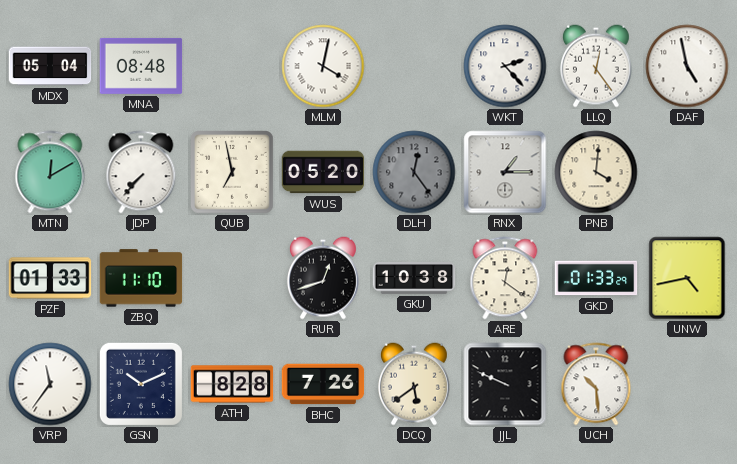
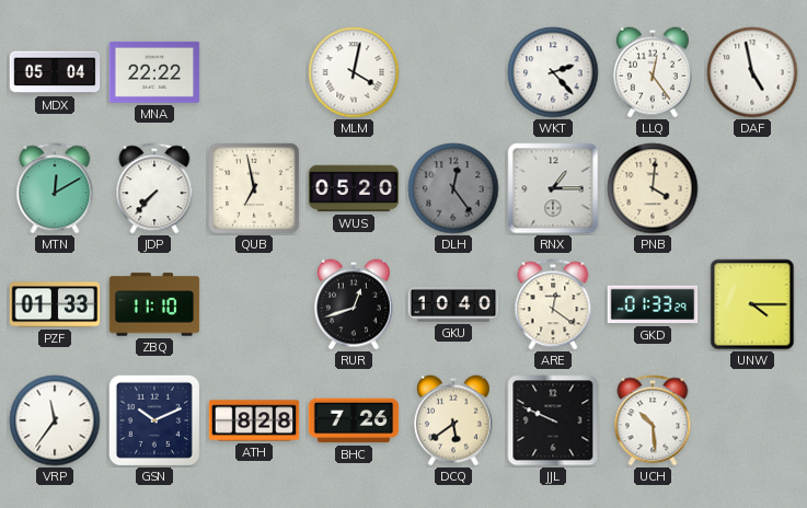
MNA: 08:48 -> 22:22 (154, 72)
GKU: 10:38 -> 10:40 (453, 305)
UNW: 4:43 -> 4:15 (752, 304)
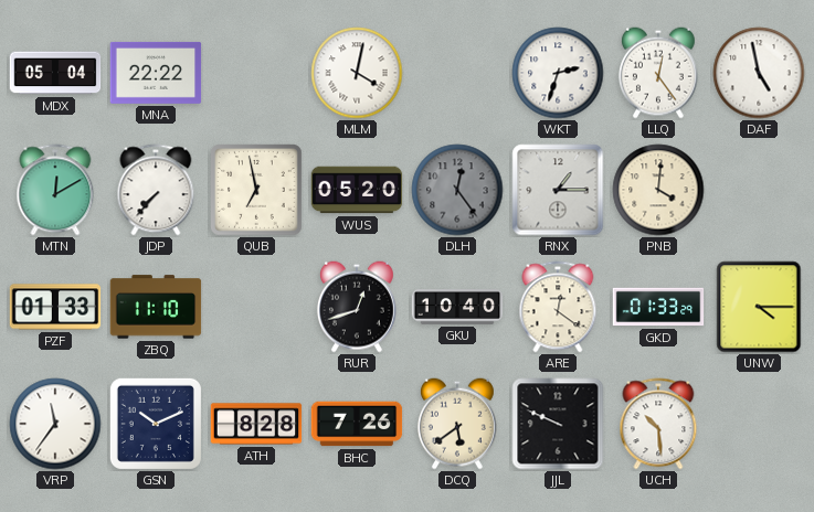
WKT: 2:23 -> 2:33 (558, 73)
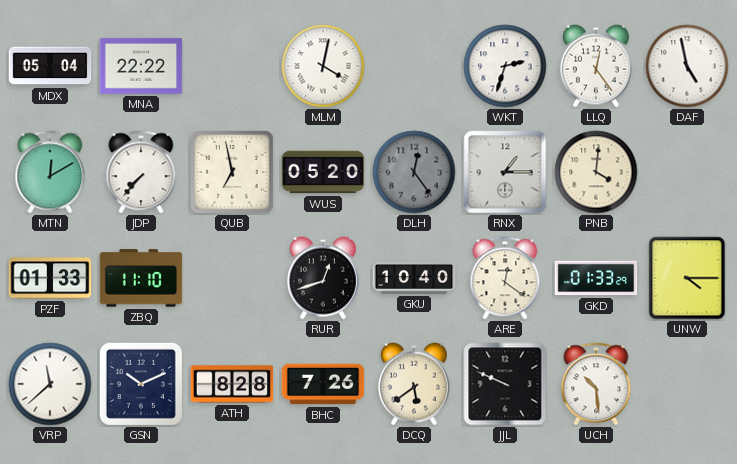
VRP: 11:36 -> 11:38 (50, 384)
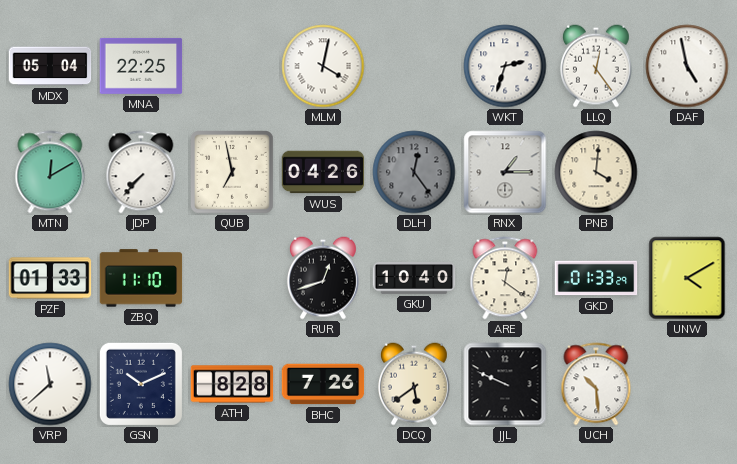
MNA: 22:22 -> 22:25 (141, 66)
WUS: 05:20 -> 04:26 (323, 172)
UNW: 4:15 -> 4:10 (687, 278)
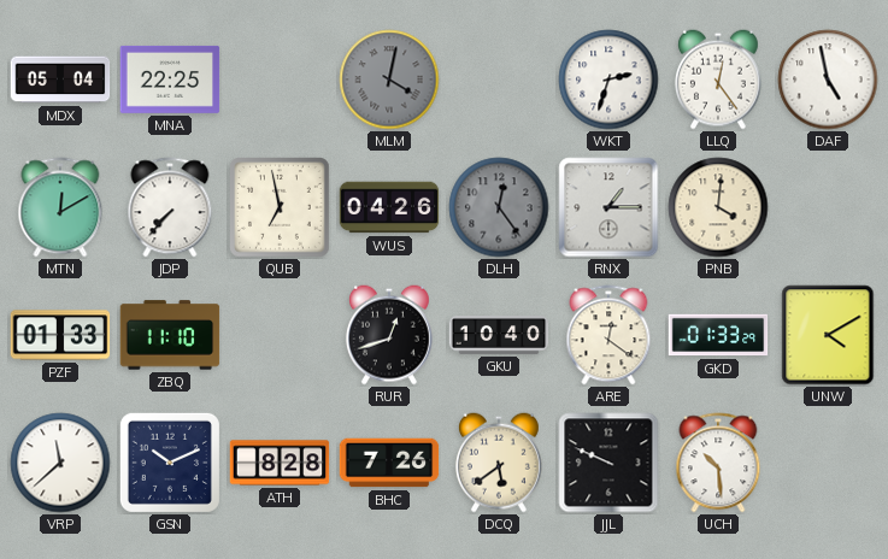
MLM dial: white -> grey (389, 80)
